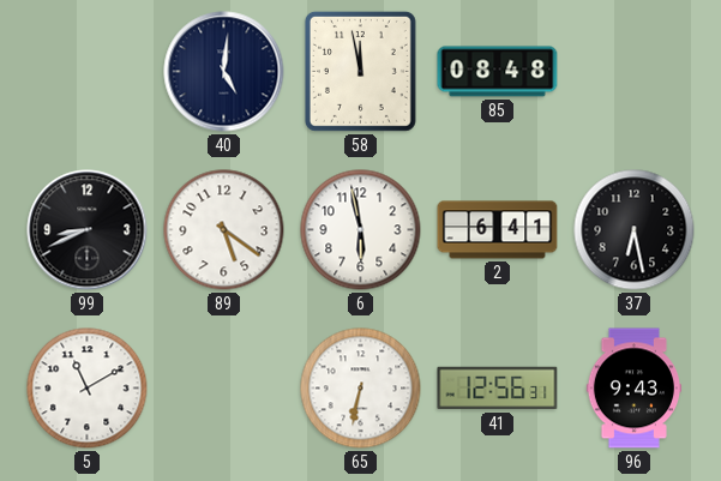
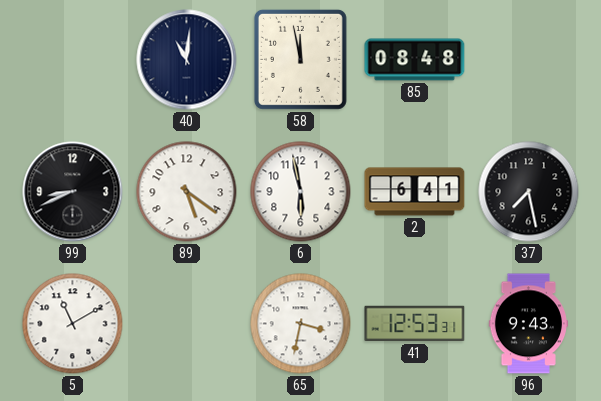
40: 5:01 -> 11:01 (187, 60)
37: 6:28 -> 7:28 (529, 192)
65: 6:32 -> 3:32 (301, 324)
41: 12:56 -> 12:53 (415, 324)
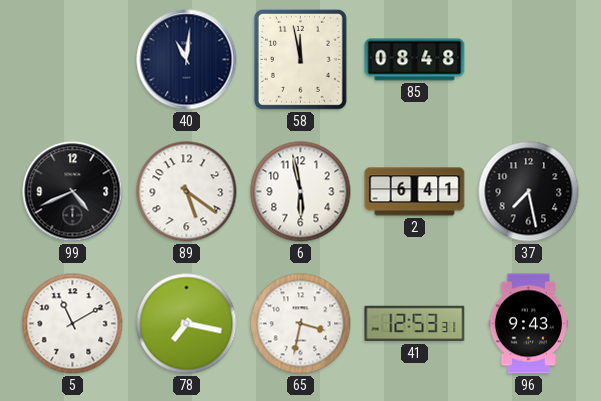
99: 8:41 -> 4:41 (73, 192)
78: none -> 7:17 (187, 324)
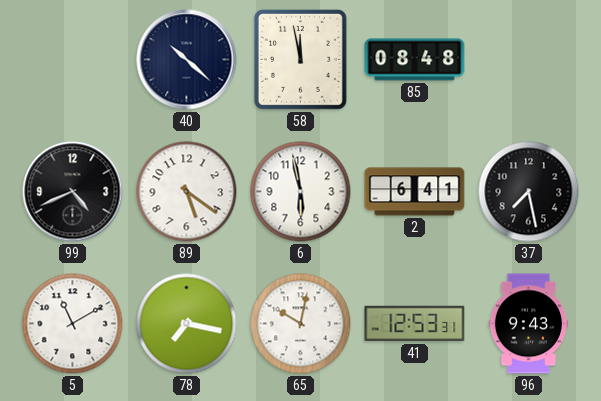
40: 11:01 -> 10:22 (187, 60)
65: 3:32 -> 10:02 (301, 324)
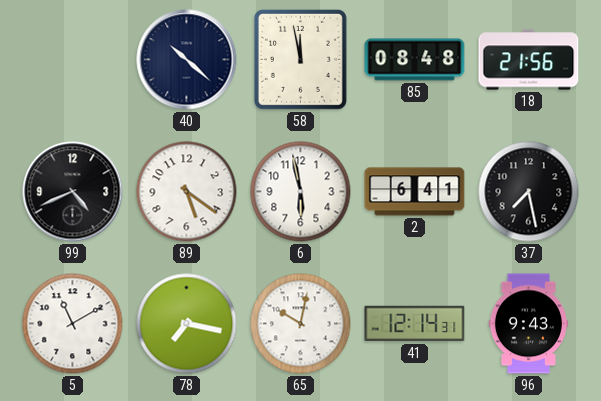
18: none -> 21:56 (529, 60)
41: 12:53 -> 12:14 (415, 324)
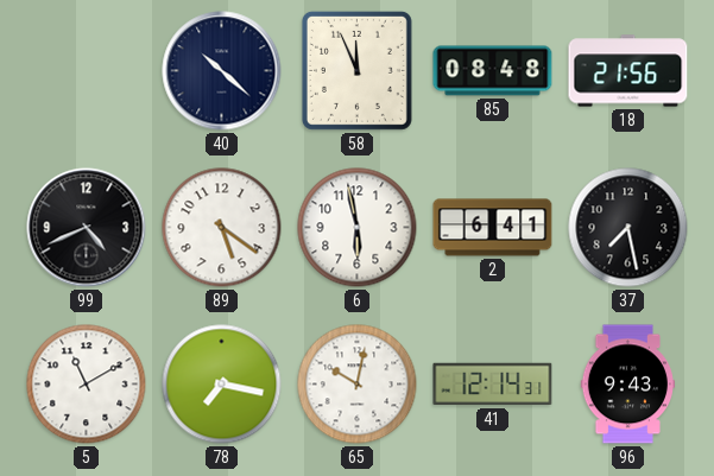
58: 11:58 -> 11:56 (356, 70)
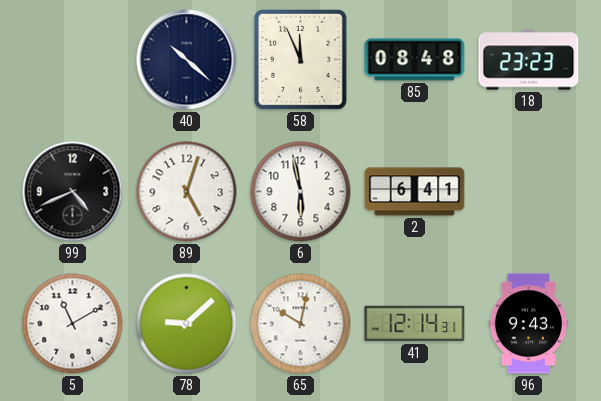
18: 21:56 -> 23:23 (529, 60)
89: 5:21 -> 5:03 (187, 192)
37: 7:28 -> none (628, 228)
78: 7:17 -> 9:08 (187, 324)
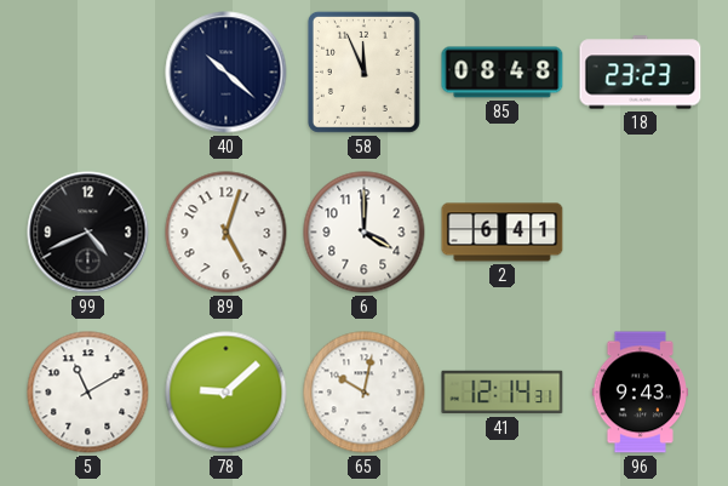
6: 5:58 -> 4:00 (365, 233)
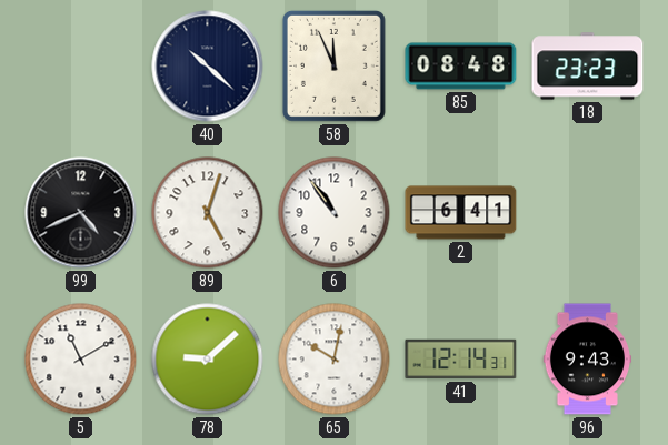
6: 4:00 -> 10:54 (335, 213)
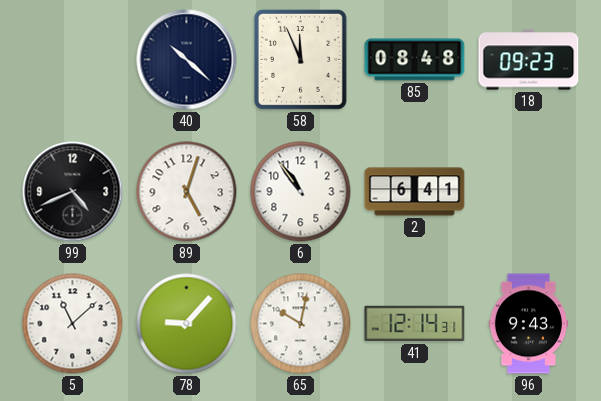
18: 23:23 -> 09:23 (529, 60)
5: 11:10 -> 11:08 (73, 324)
78: 9:08 -> 9:07 (187, 324)
